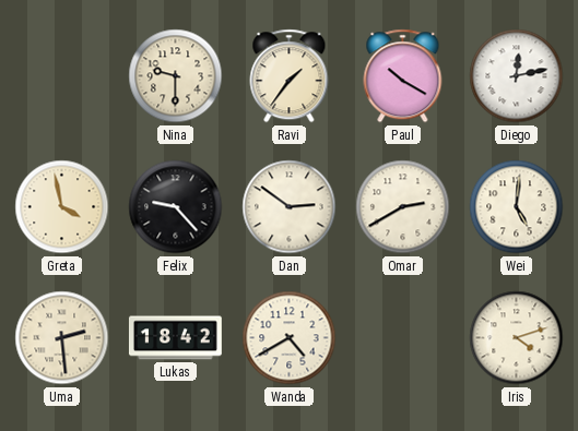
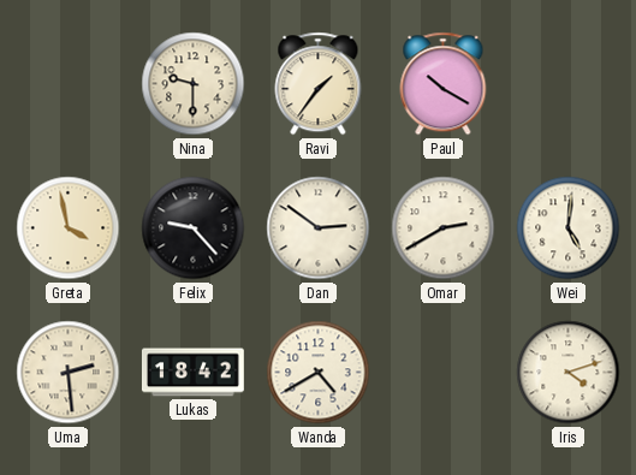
Diego: 12:13 -> none (517, 76)
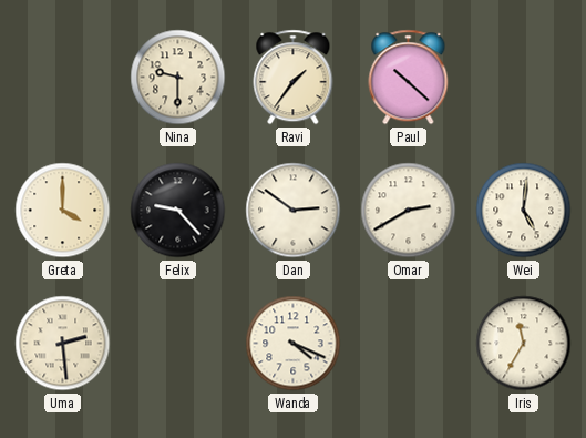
Paul: 10:20 -> 10:22 (409, 78)
Greta: 3:58 -> 4:00 (63, 211)
Lukas: 18:42 -> none (194, 373)
Wanda: 4:40 -> 4:19 (294, 344)
Iris: 4:12 -> 11:35 (524, 344)
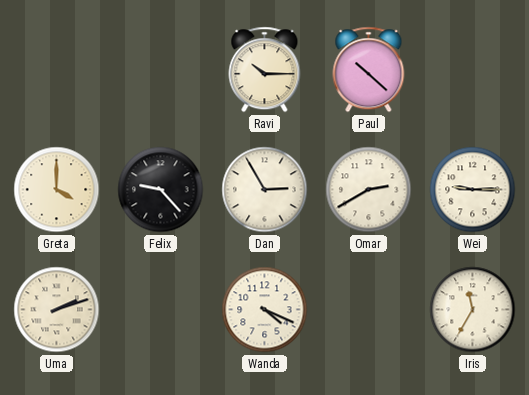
Nina: 9:30 -> none (178, 78)
Ravi: 1:36 -> 10:15 (265, 70)
Dan: 2:51 -> 2:55 (265, 190)
Wei: 5:01 -> 9:15 (473, 190)
Uma: 2:29 -> 2:12 (57, 310)
